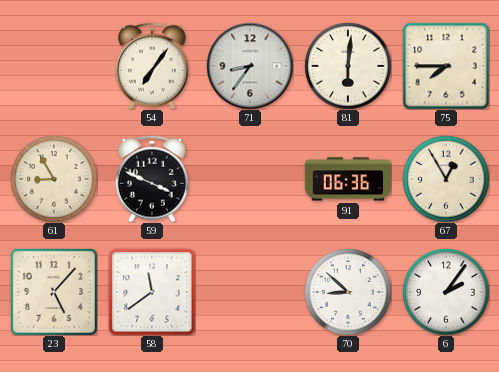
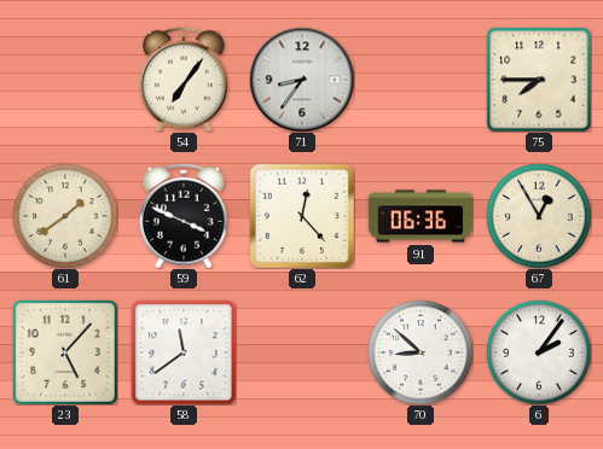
81: 6:01 -> none (348, 66)
61: 8:55 -> 1:39 (65, 216)
62: none -> 12:23 (301, 215)
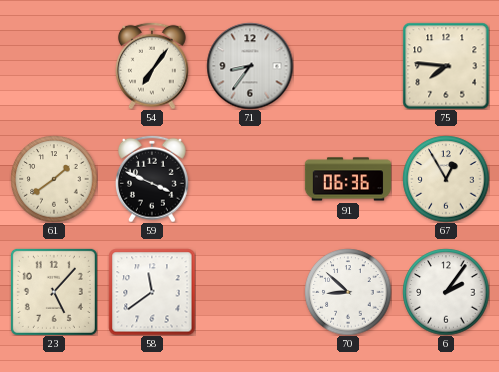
75: 7:45 -> 7:46 (446, 66)
62: 12:23 -> none (301, 215)
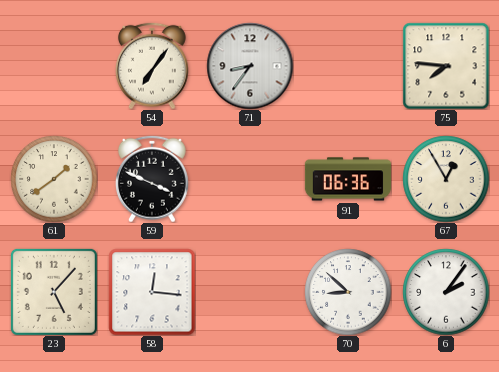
58: 11:39 -> 12:16 (152, 292)
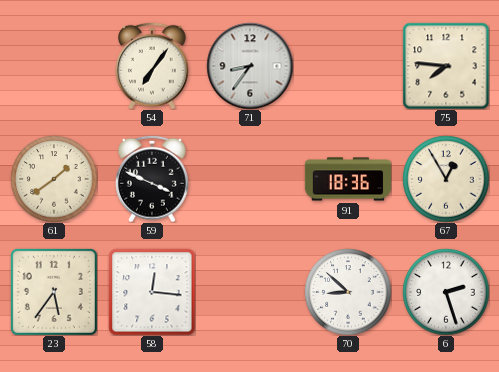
91: 06:36 -> 18:36 (347, 179)
23: 5:07 -> 5:36 (54, 292)
6: 2:06 -> 2:27 (446, 292)
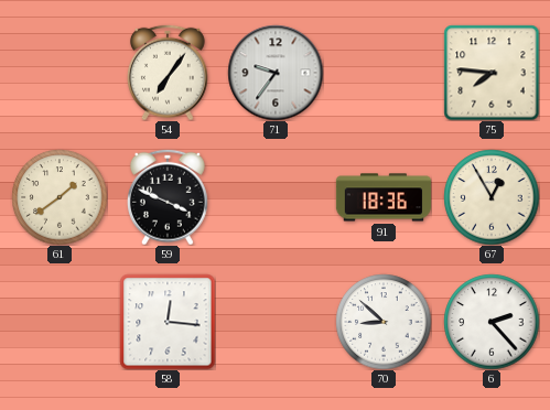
71: 8:36 -> 9:36 (276, 73)
23: 5:36 -> none (54, 292)
6: 2:27 -> 2:23 (492, 322)
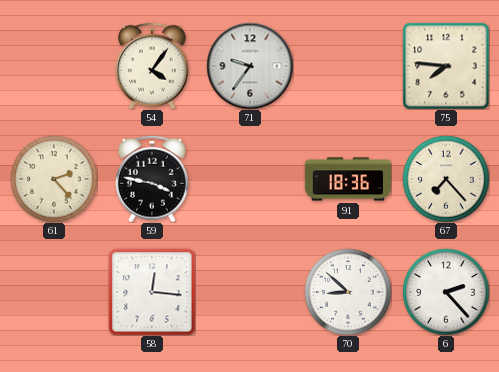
54: 7:06 -> 4:06 (153, 66)
61: 1:39 -> 2:23 (54, 179)
59: 3:49 -> 3:47 (153, 179)
67: 12:55 -> 7:23 (446, 179)
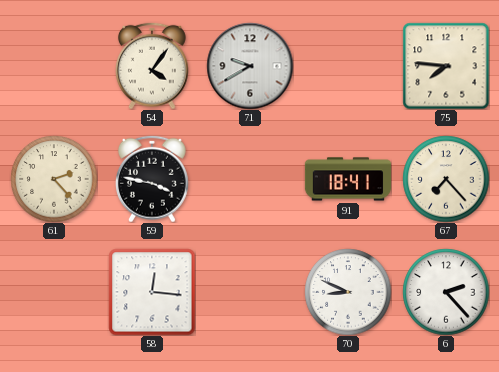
71: 9:36 -> 9:40 (250, 66)
91: 18:36 -> 18:41 (347, 179)
70: 8:52 -> 8:49 (348, 292)
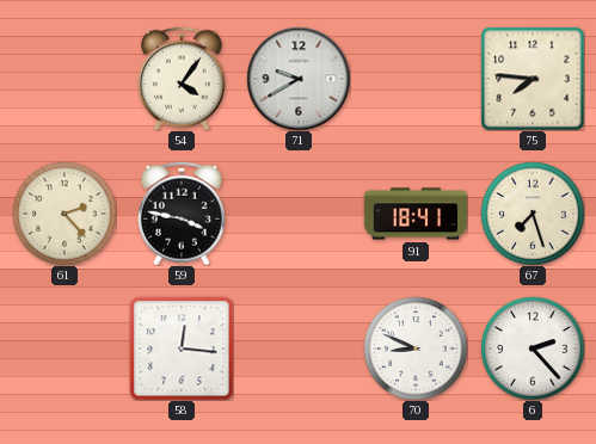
67: 7:23 -> 7:27 (533, 214)
